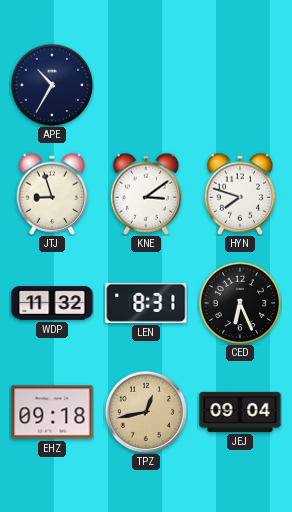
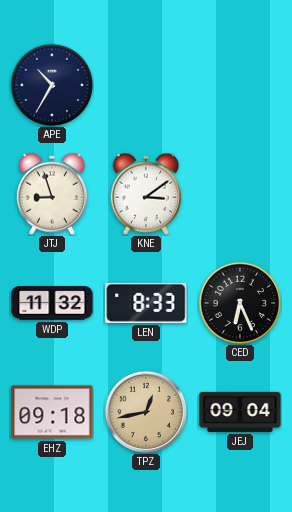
HYN: 7:48 -> none (240, 194)
LEN: 8:31 -> 8:33 (146, 303)
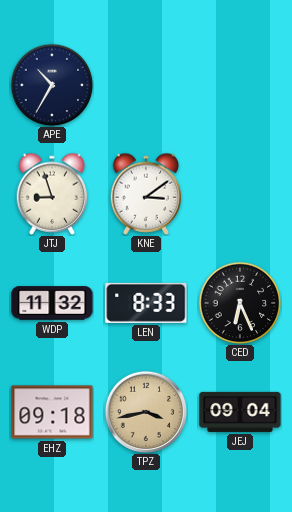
TPZ: 12:43 -> 3:43 (145, 411)
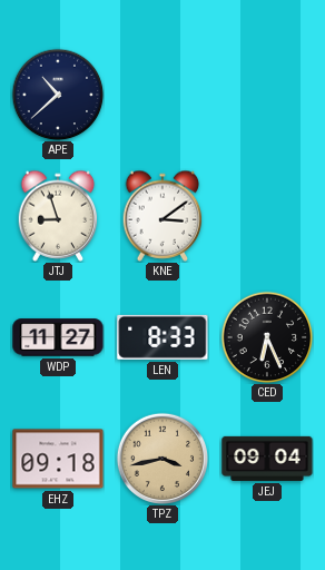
APE: 10:35 -> 10:38 (58, 95)
WDP: 11:32 -> 11:27 (58, 337)
